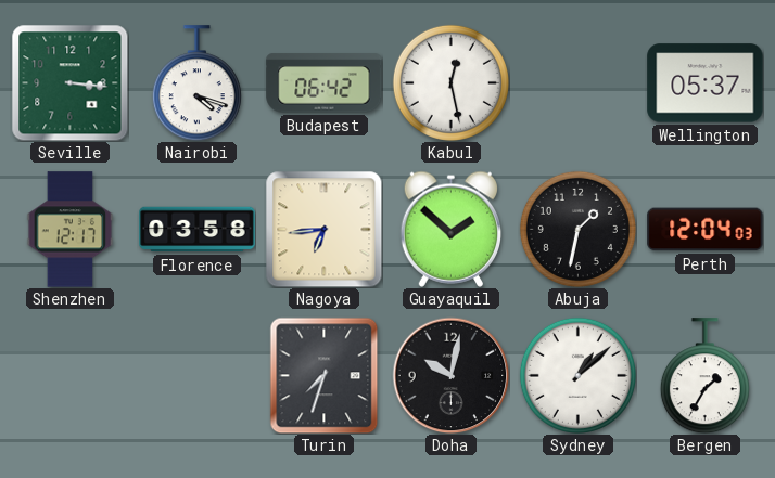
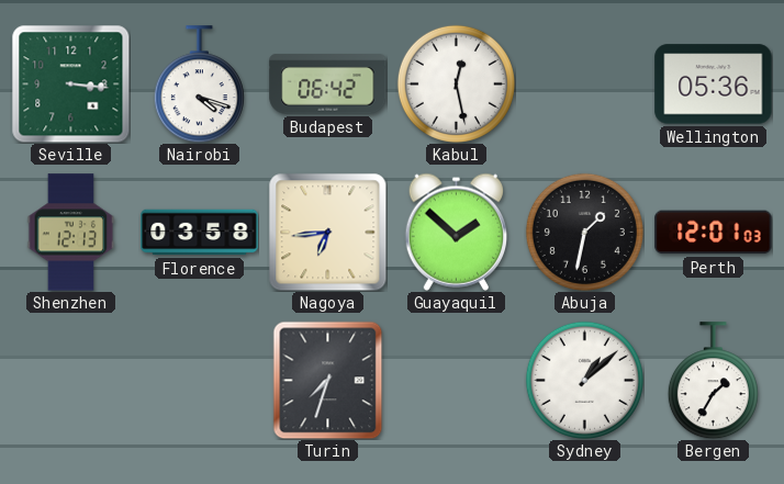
Wellington: 05:37 -> 05:36 (714, 85)
Shenzhen: 12:17 -> 12:13 (71, 233)
Perth: 12:04 -> 12:01 (714, 233)
Doha: 10:02 -> none (450, 375)
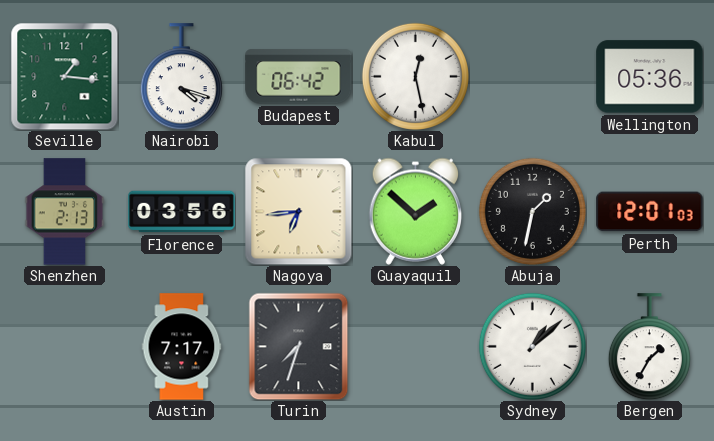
Seville: 3:16 -> 1:16 (64, 76)
Shenzhen: 12:13 -> 2:13 (65, 212)
Florence: 03:58 -> 03:56 (182, 212)
Austin: none -> 7:17 (182, 347)
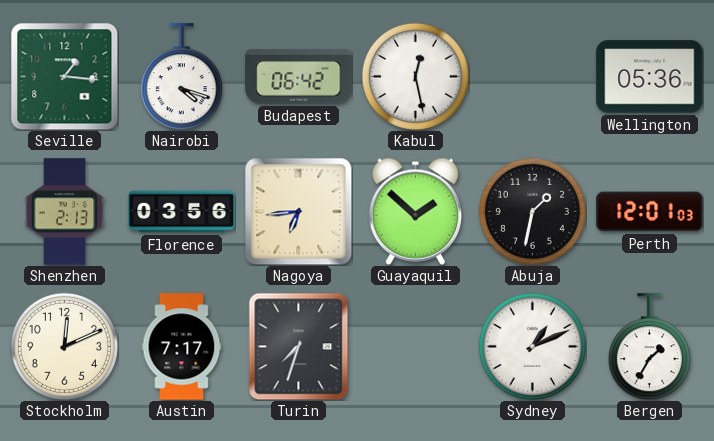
Stockholm: none -> 12:11 (64, 346)
Sydney: 1:08 -> 1:11 (532, 346)
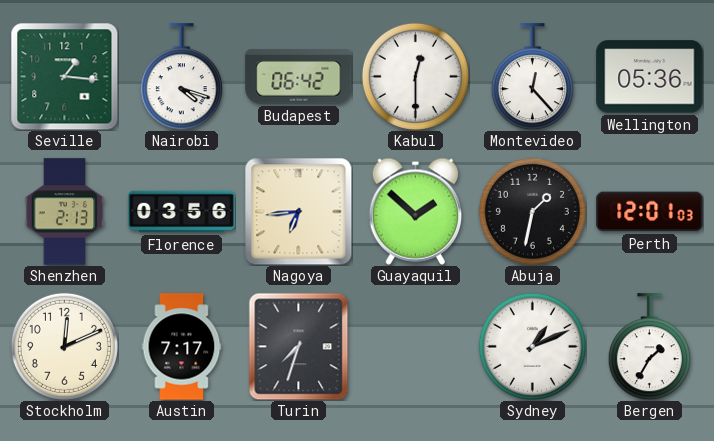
Kabul: 12:28 -> 12:30 (415, 76)
Montevideo: none -> 12:23 (532, 77)
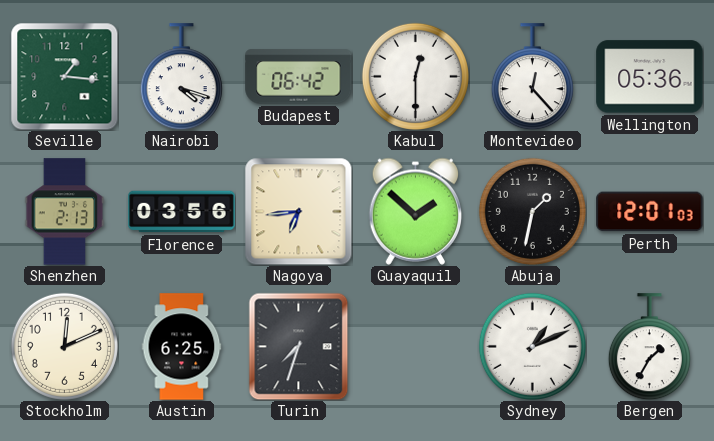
Austin: 7:17 -> 6:25 (182, 347)
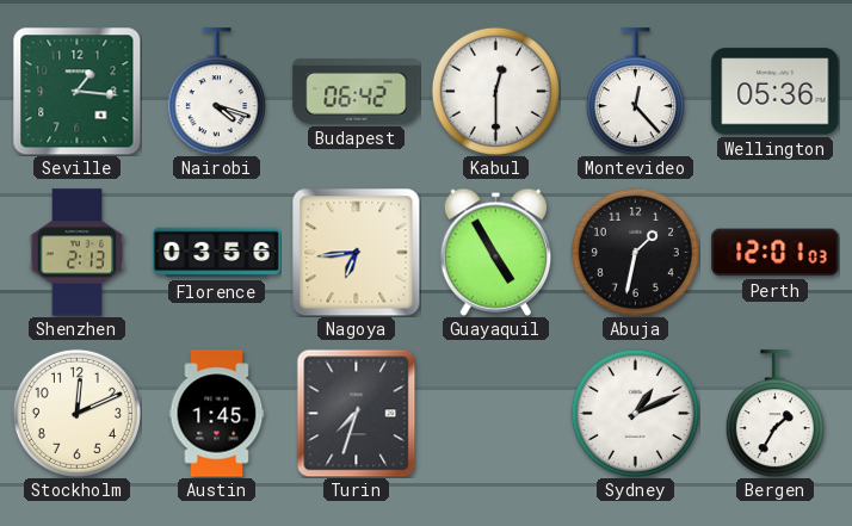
Guayaquil: 1:52 -> 4:55 (495, 252)
Austin: 6:25 -> 1:45 (217, 414)
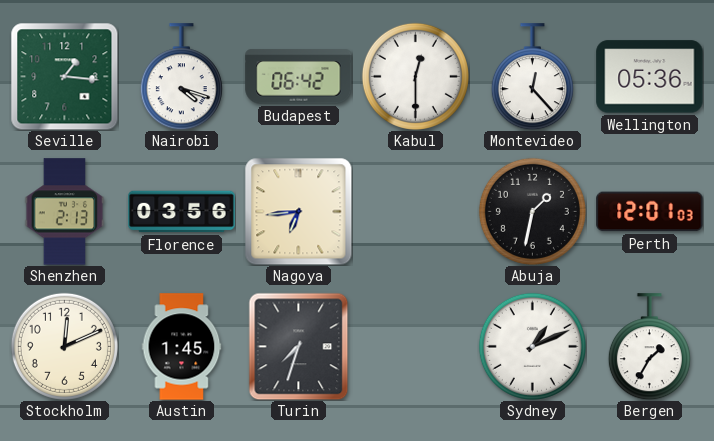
Guayaquil: 4:55 -> none (495, 252)
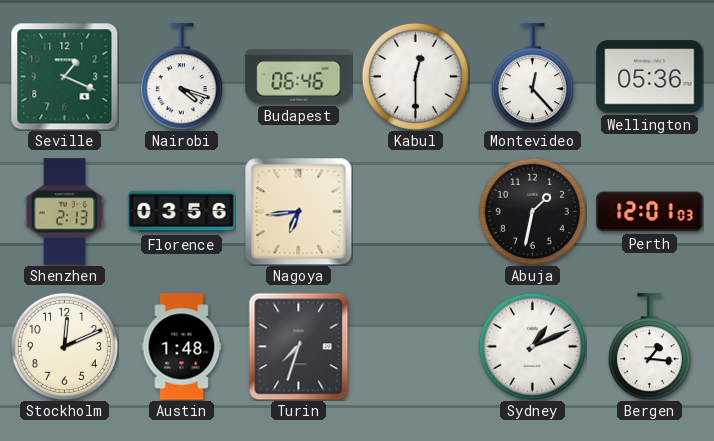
Seville: 1:16 -> 1:19 (64, 76)
Budapest: 06:42 -> 06:46 (299, 77)
Austin: 1:45 -> 1:48 (182, 347)
Bergen: 1:35 -> 1:16 (649, 347)
